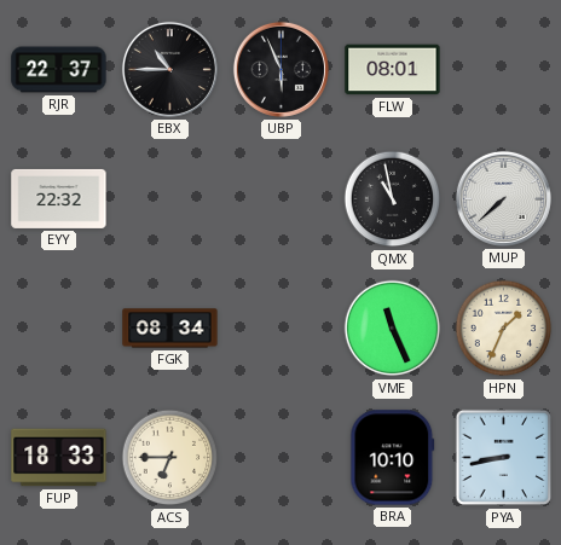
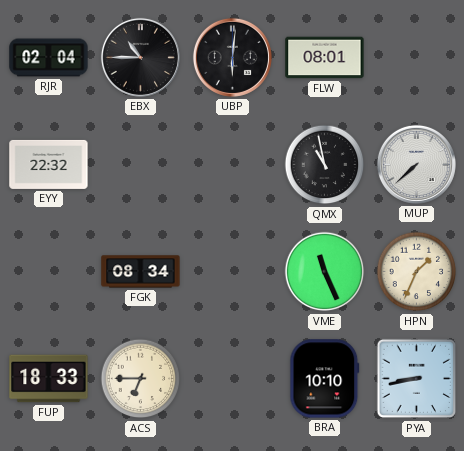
RJR: 22:37 -> 02:04 (49, 58)
UBP: 5:56 -> 6:01 (232, 57)
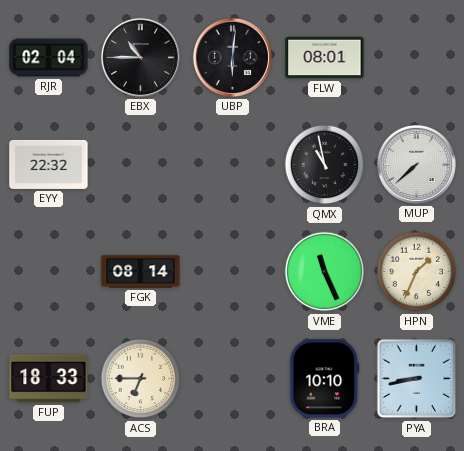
FGK: 08:34 -> 08:14 (141, 272)
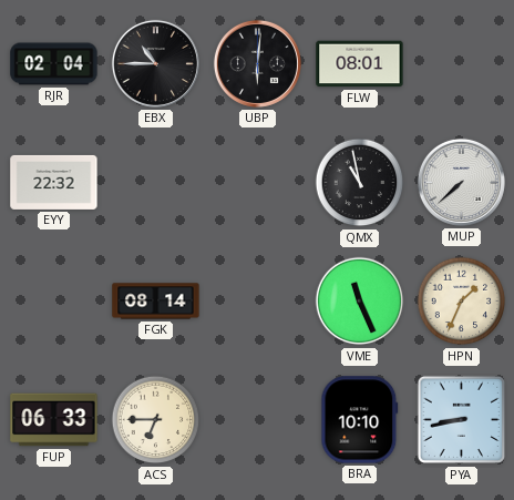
FUP: 18:33 -> 06:33 (54, 420)
